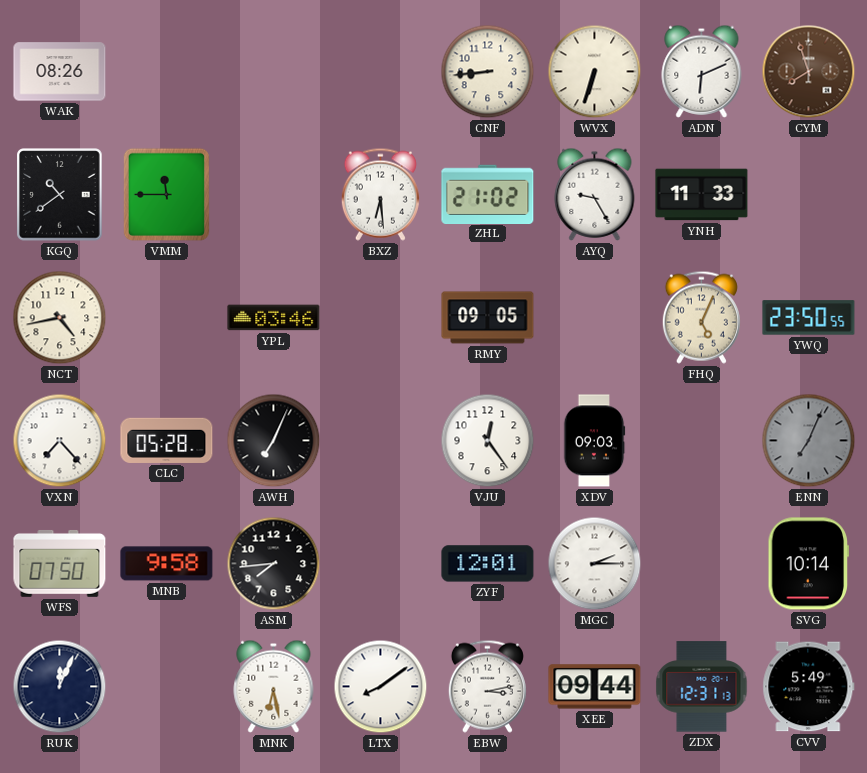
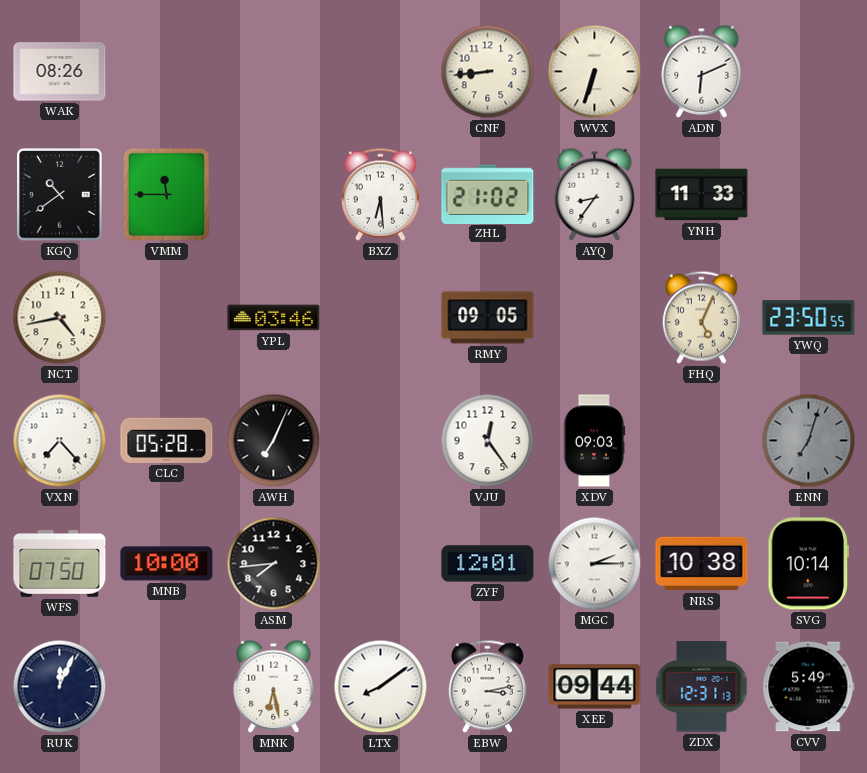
CYM: 7:57 -> none (809, 72)
AYQ: 9:25 -> 8:36 (595, 194)
ENN: 7:04 -> 7:03 (809, 441)
MNB: 9:58 -> 10:00 (167, 564)
NRS: none -> 10:38 (702, 564)
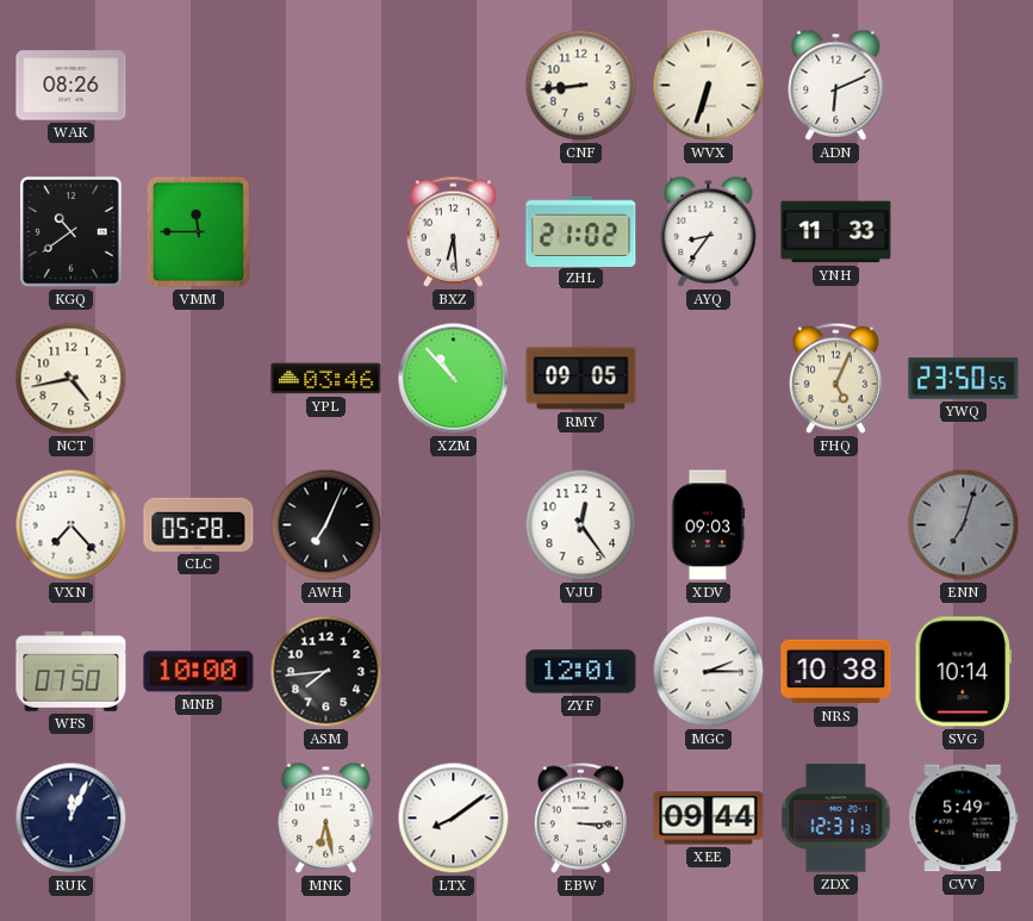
XZM: none -> 10:53 (454, 379)
EBW: 3:13 -> 3:15 (580, 817)
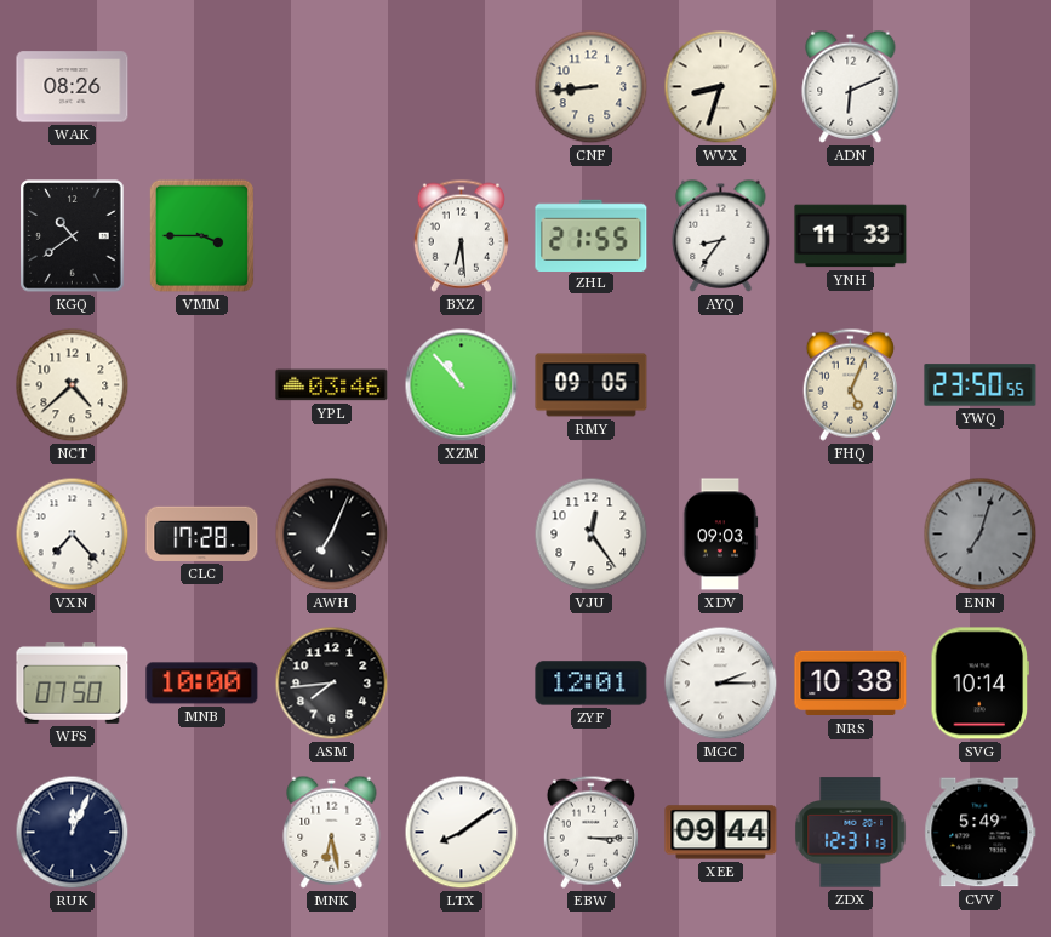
WVX: 6:33 -> 8:33 (721, 87)
VMM: 11:45 -> 3:45 (201, 235)
ZHL: 21:02 -> 21:55 (592, 235)
NCT: 4:43 -> 4:38 (73, 385)
CLC: 05:28 -> 17:28 (202, 533)
